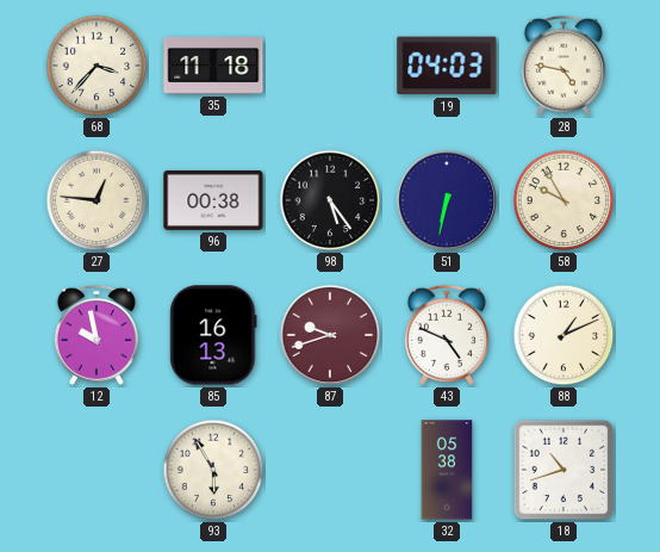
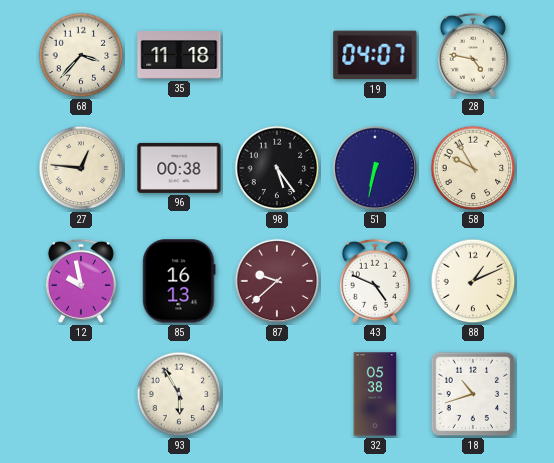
19: 04:03 -> 04:07 (375, 55)
87: 9:42 -> 9:38 (277, 281)
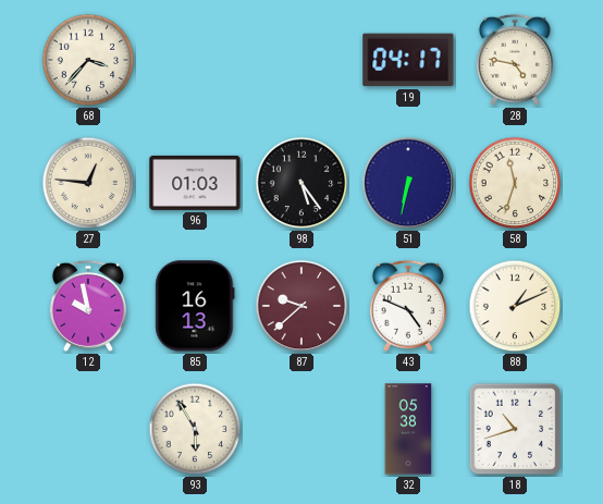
35: 11:18 -> none (179, 56)
19: 04:07 -> 04:17 (408, 60)
96: 00:38 -> 01:03 (195, 183)
58: 9:55 -> 11:33 (515, 183)
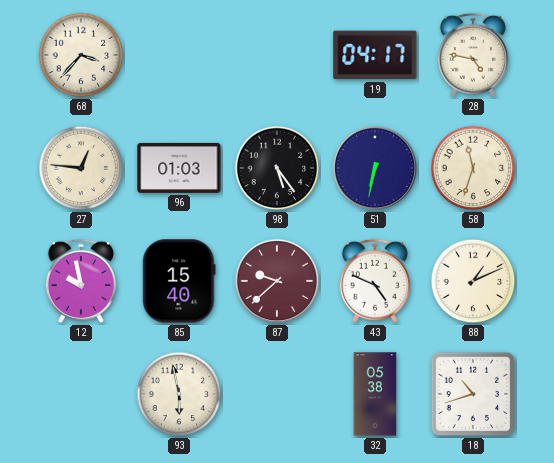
85: 16:13 -> 15:40 (179, 281)
93: 5:55 -> 5:58 (179, 394)
